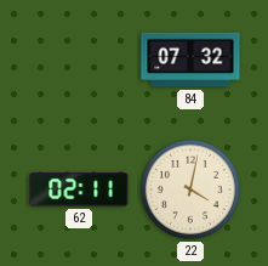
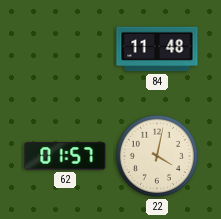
84: 07:32 -> 11:48 (157, 49)
62: 02:11 -> 01:57 (65, 156)
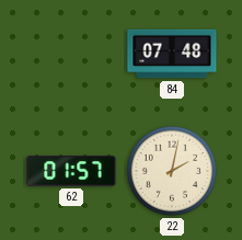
84: 11:48 -> 07:48 (172, 54)
22: 4:02 -> 2:02 (172, 171)
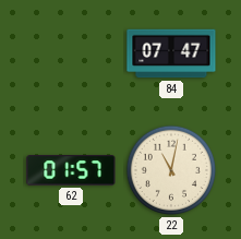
84: 07:48 -> 07:47 (171, 53)
22: 2:02 -> 11:02 (171, 170)
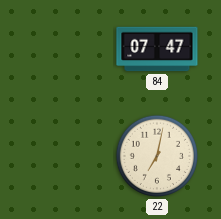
62: 01:57 -> none (71, 170)
22: 11:02 -> 7:02 (157, 156)
